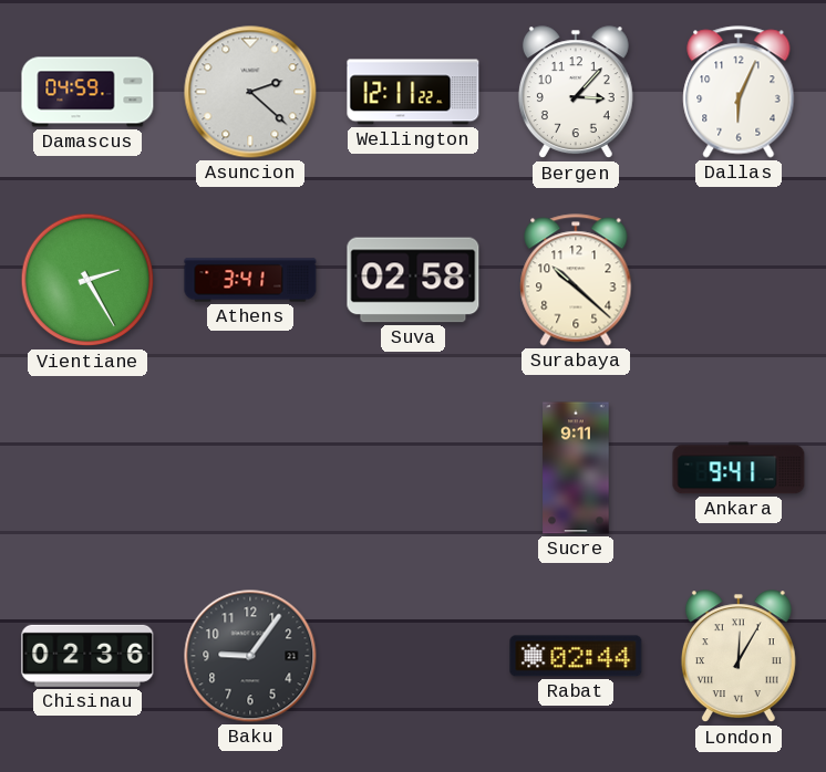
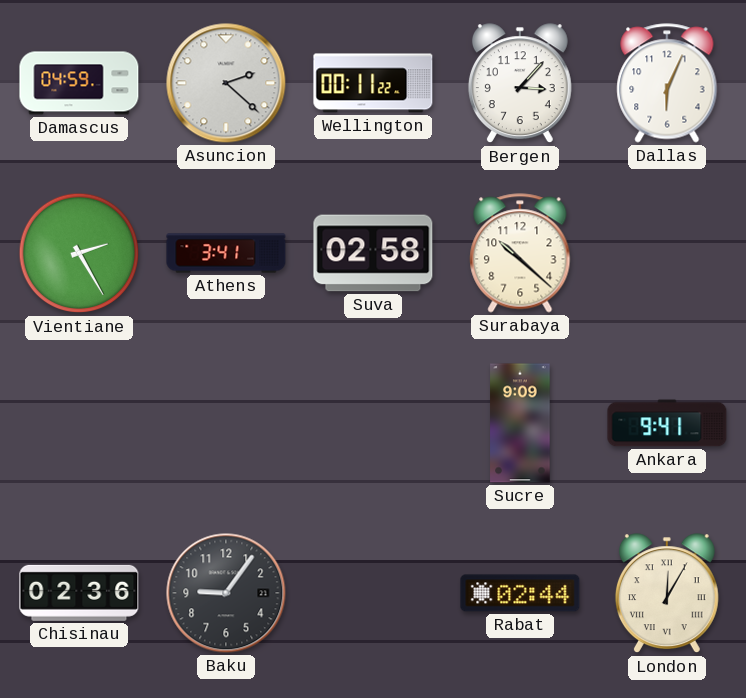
Wellington: 12:11 -> 00:11 (373, 83)
Sucre: 9:11 -> 9:09 (520, 423)
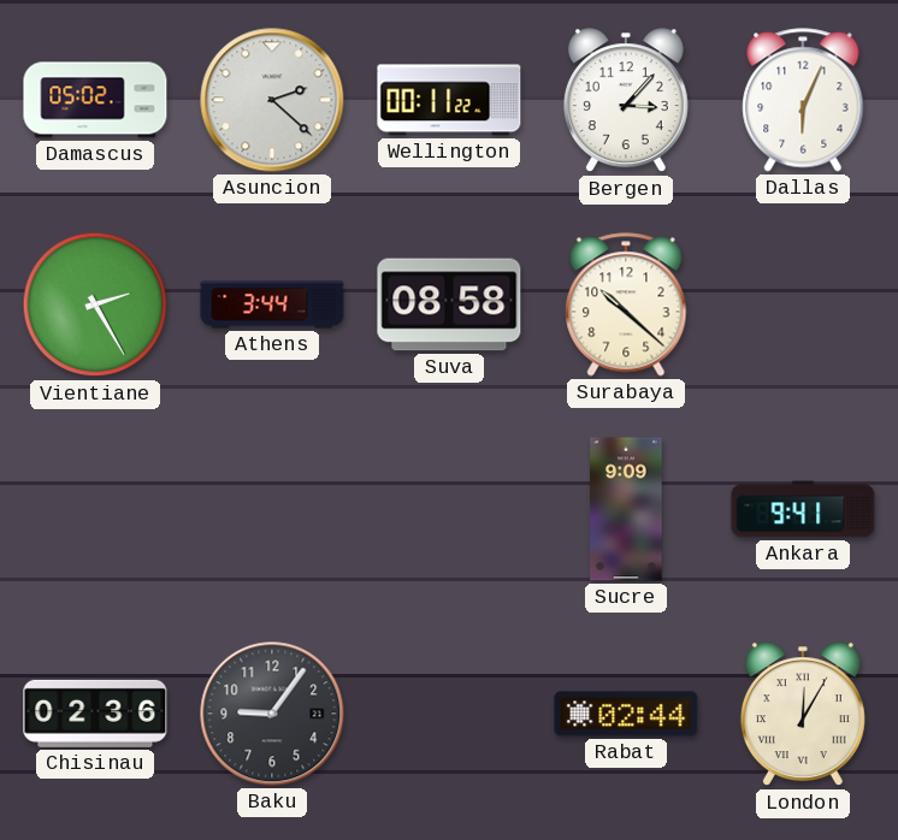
Damascus: 04:59 -> 05:02 (95, 100)
Athens: 3:41 -> 3:44 (272, 304)
Suva: 02:58 -> 08:58 (449, 304)
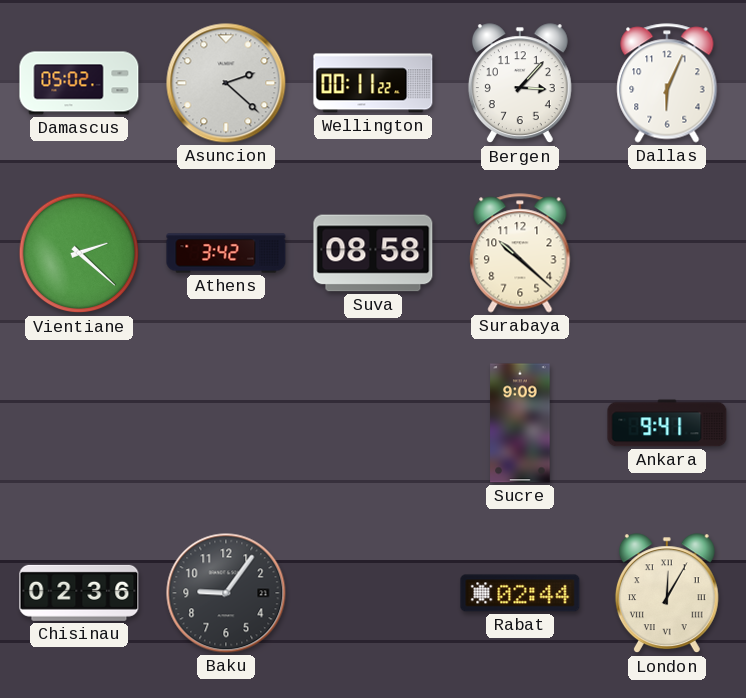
Vientiane: 2:25 -> 2:22 (79, 253)
Athens: 3:44 -> 3:42 (226, 253)
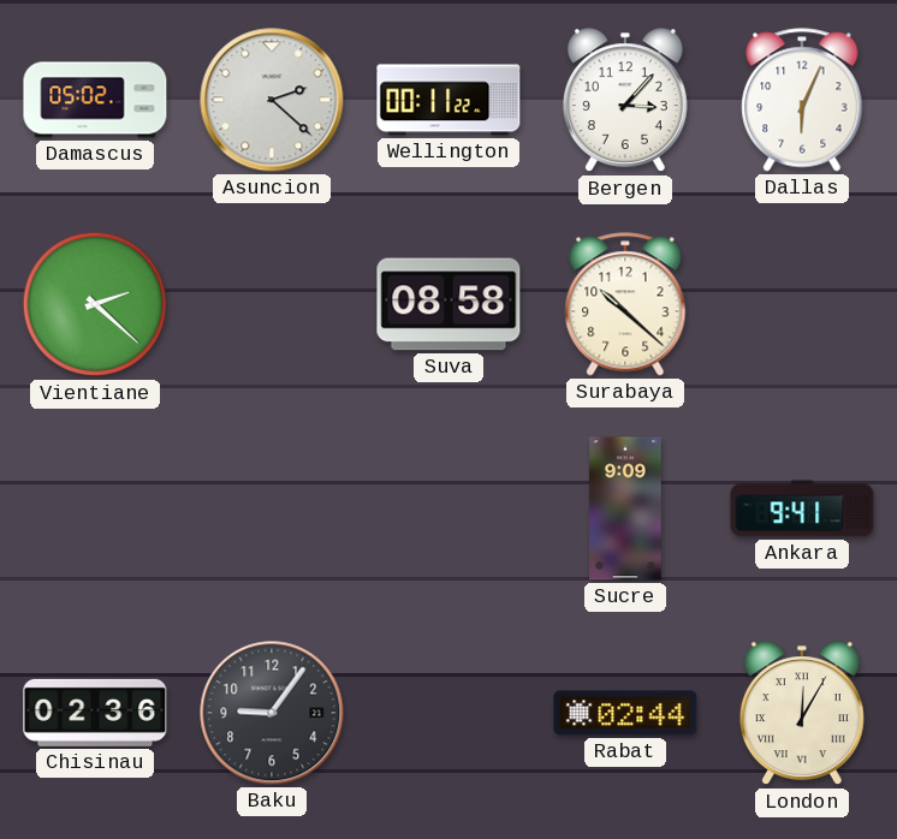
Athens: 3:42 -> none (226, 253)
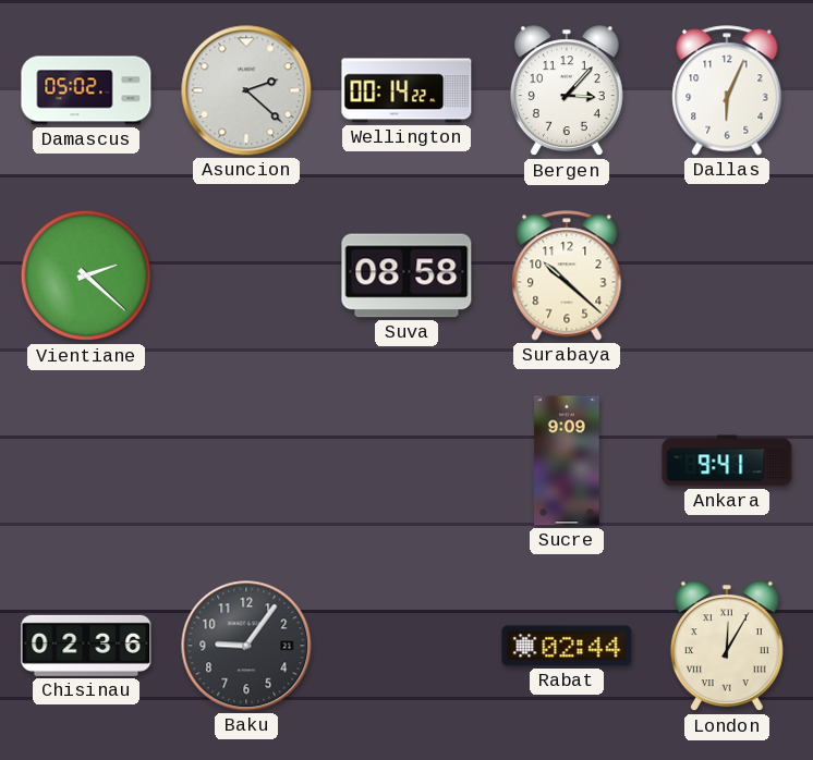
Wellington: 00:11 -> 00:14 (406, 90)
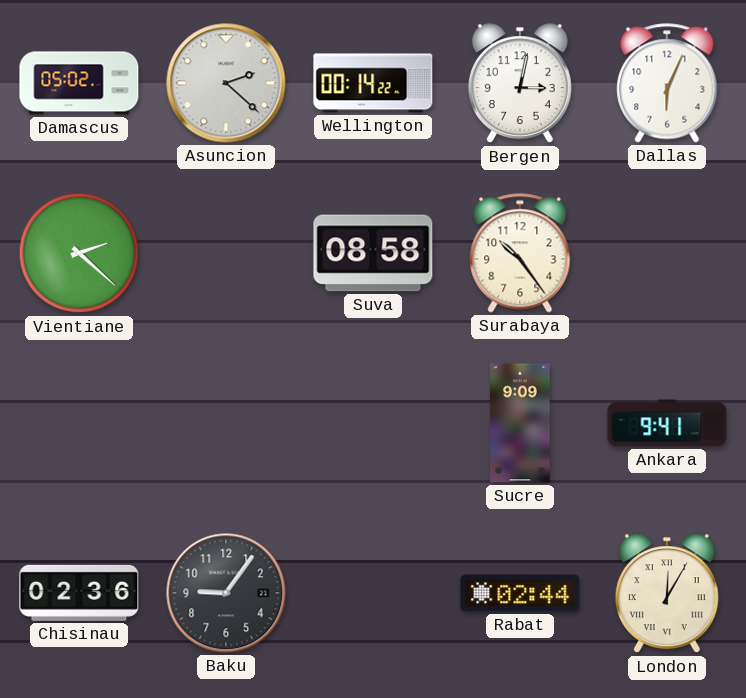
Bergen: 3:07 -> 3:02 (520, 84)
Surabaya: 10:22 -> 10:24 (520, 253)
